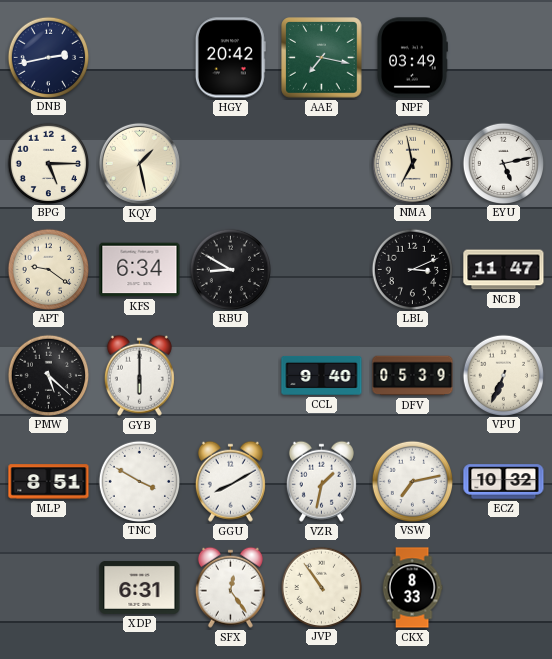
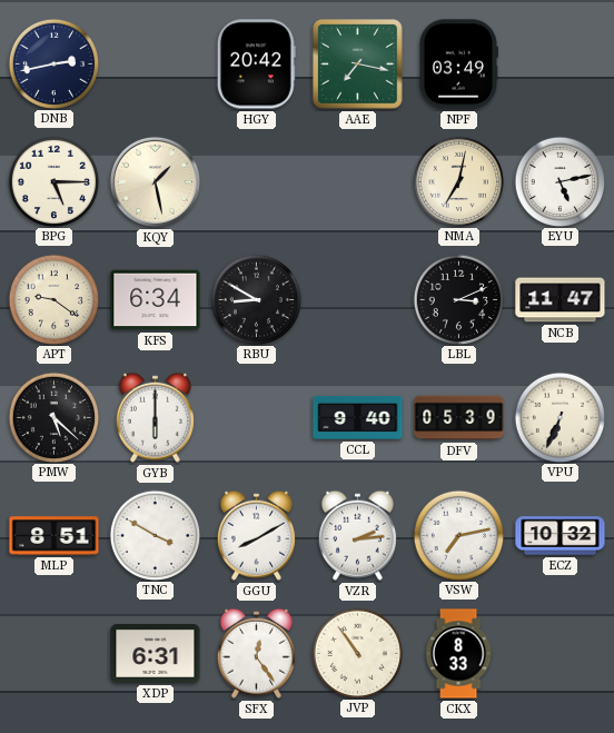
NMA: 6:58 -> 7:02 (458, 181)
VZR: 1:32 -> 2:14 (357, 535)
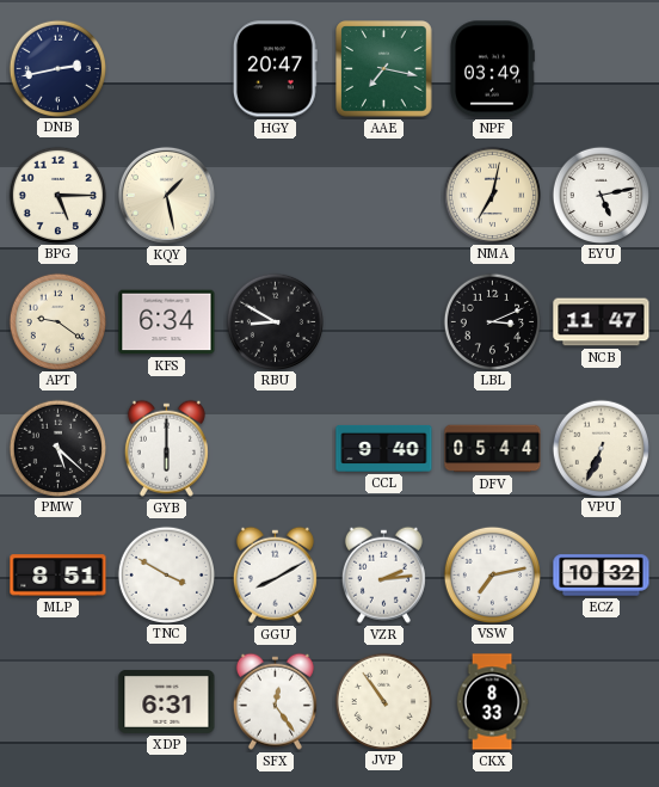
HGY: 20:42 -> 20:47 (275, 69)
DFV: 05:39 -> 05:44 (493, 449)
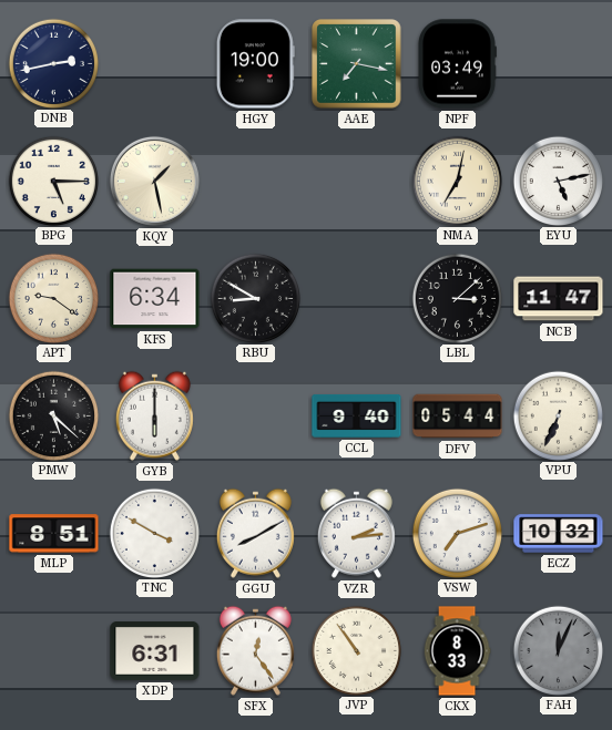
HGY: 20:47 -> 19:00 (255, 64)
LBL: 3:11 -> 3:08 (457, 298)
VSW: 7:13 -> 7:12 (457, 533)
FAH: none -> 12:04 (558, 650)
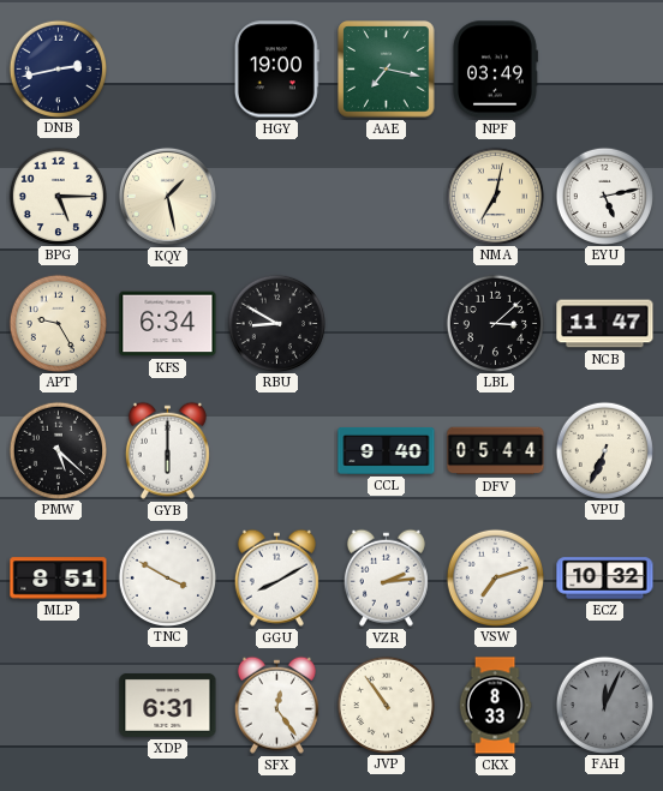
APT: 9:21 -> 9:25 (58, 323)
